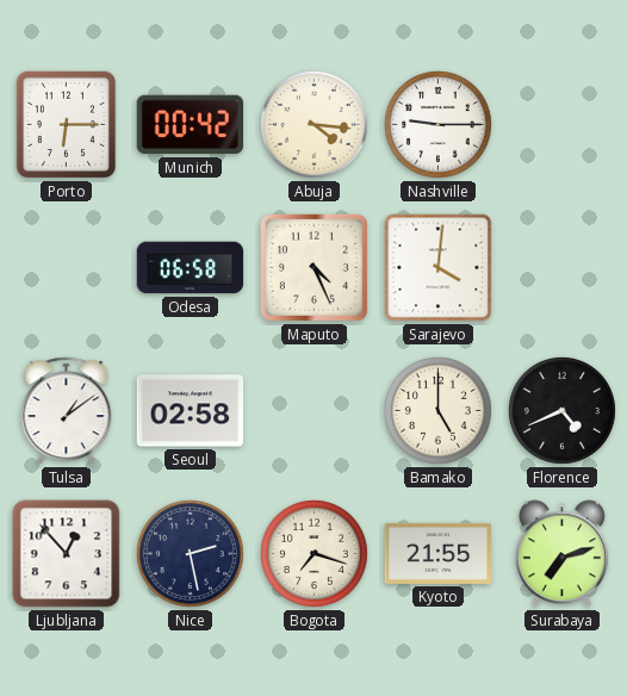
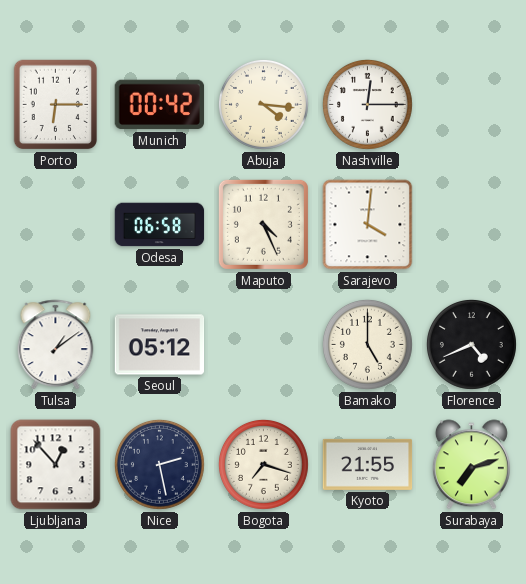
Nashville: 9:15 -> 12:15 (367, 104)
Seoul: 02:58 -> 05:12 (160, 345)
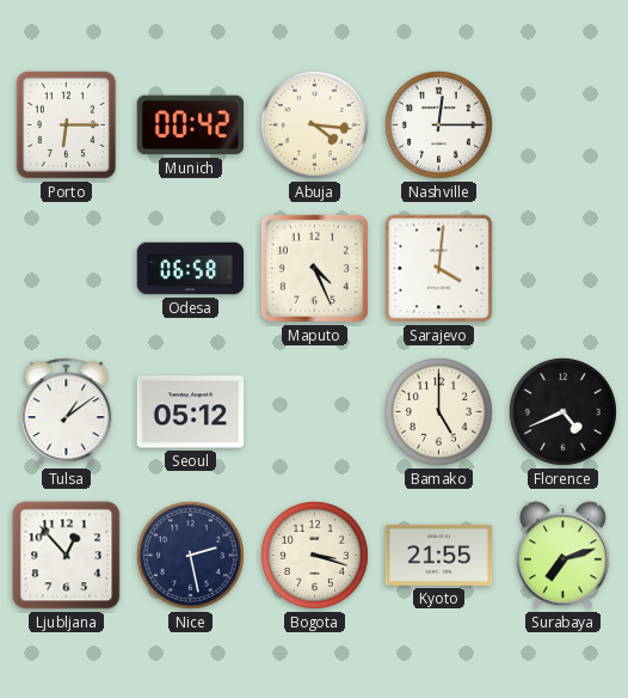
Bogota: 7:18 -> 3:18 (314, 555)
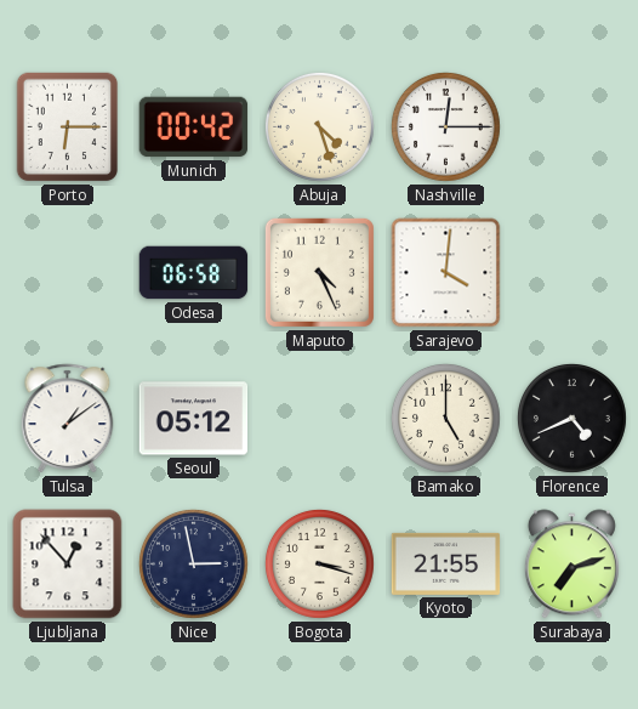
Abuja: 4:16 -> 4:27 (319, 126)
Nice: 2:28 -> 2:58 (193, 563)
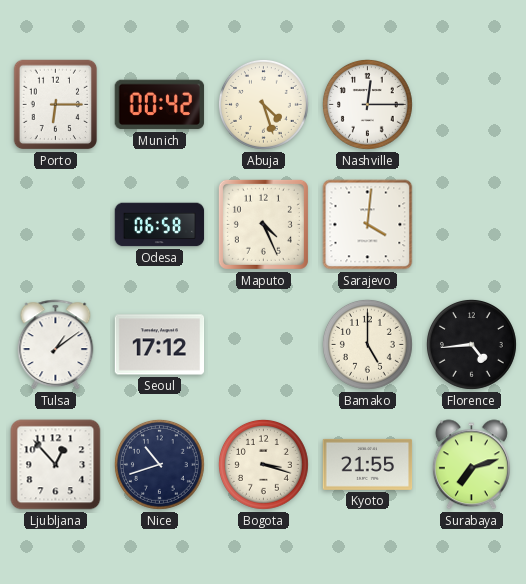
Seoul: 05:12 -> 17:12 (160, 345)
Florence: 4:41 -> 4:44 (471, 344)
Nice: 2:58 -> 10:42 (159, 464)
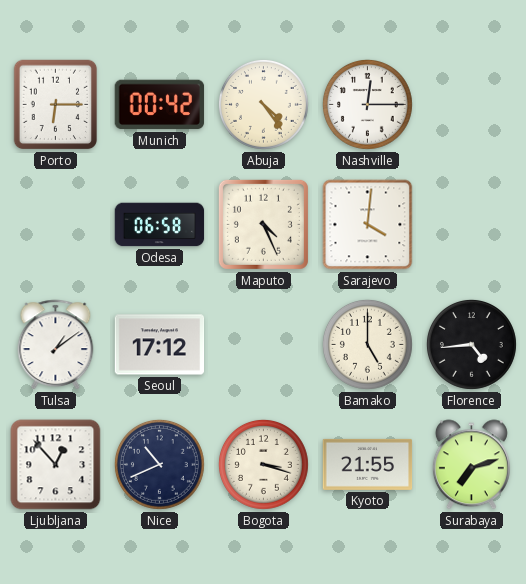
Abuja: 4:27 -> 4:24 (263, 104)
Nice: 10:42 -> 10:41 (159, 464)
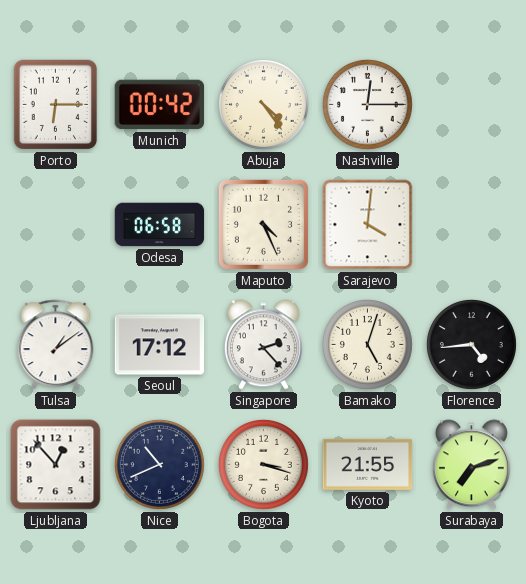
Singapore: none -> 2:23 (263, 345)
Bamako: 5:00 -> 5:03 (367, 344)
